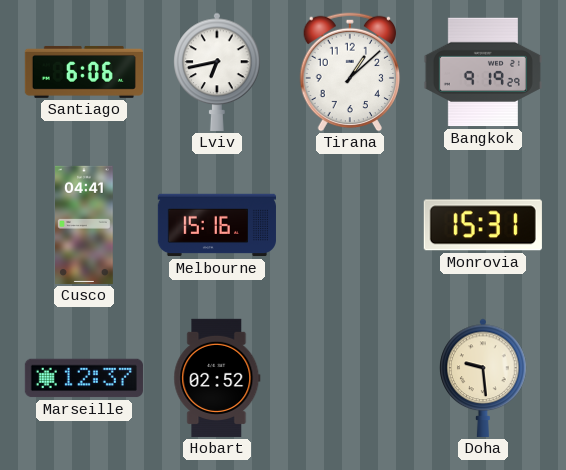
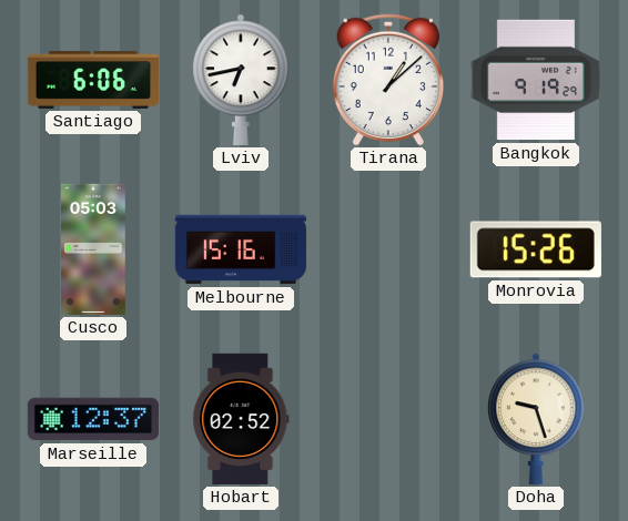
Cusco: 04:41 -> 05:03 (94, 249)
Monrovia: 15:31 -> 15:26 (536, 249)
Doha: 9:29 -> 9:27 (536, 419)
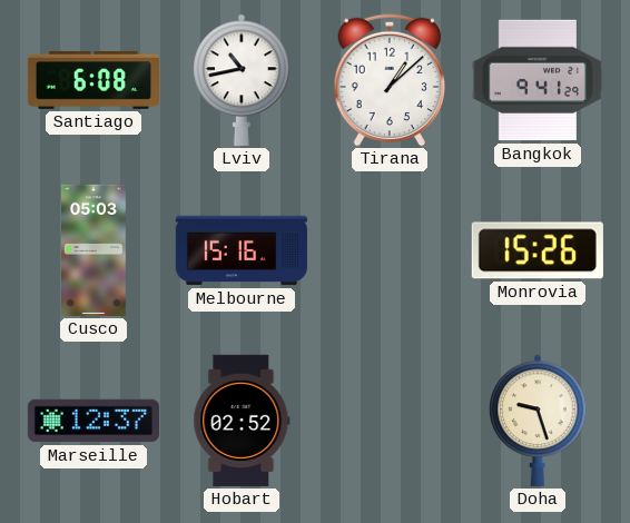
Santiago: 6:06 -> 6:08 (93, 80)
Lviv: 6:43 -> 10:43 (242, 80)
Bangkok: 9:19 -> 9:41 (538, 80)
